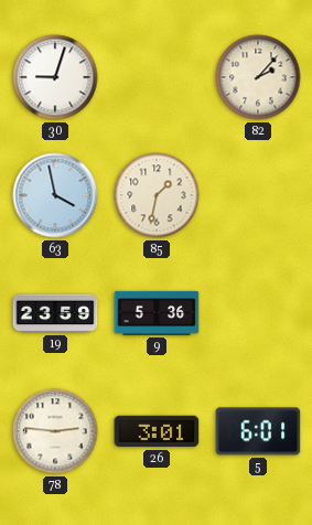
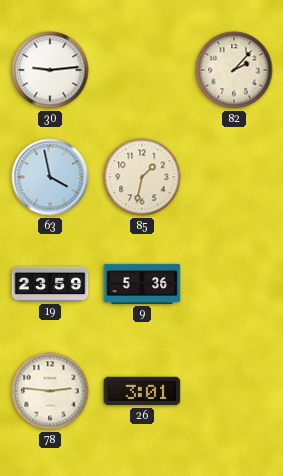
30: 9:03 -> 9:14 (50, 70)
5: 6:01 -> none (258, 431)
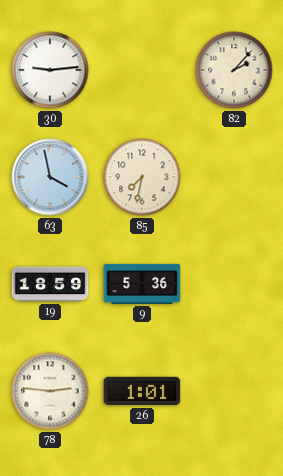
85: 1:32 -> 7:32 (142, 177)
19: 23:59 -> 18:59 (50, 284)
26: 3:01 -> 1:01 (142, 391)
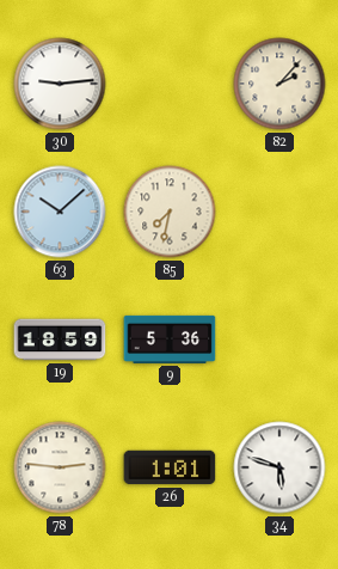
63: 3:58 -> 10:08 (60, 212)
34: none -> 5:48 (279, 467)
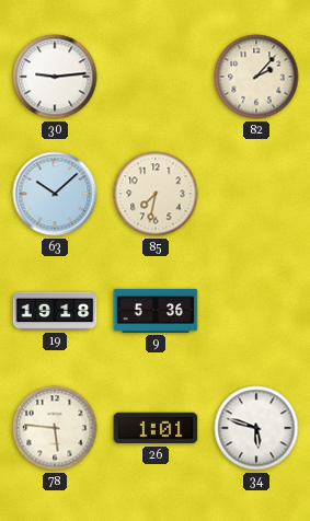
19: 18:59 -> 19:18 (55, 311)
78: 2:46 -> 5:46 (55, 428)
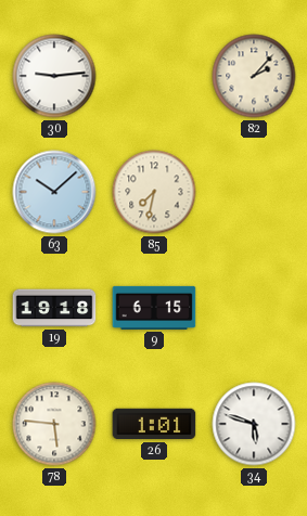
9: 5:36 -> 6:15 (154, 308)
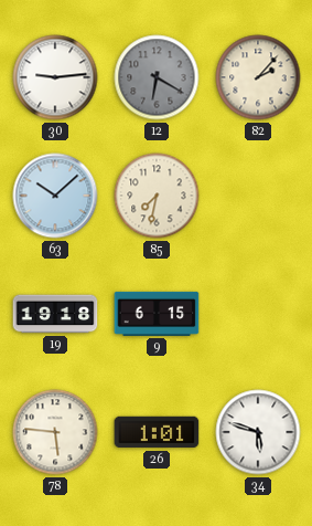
12: none -> 6:20 (157, 77)
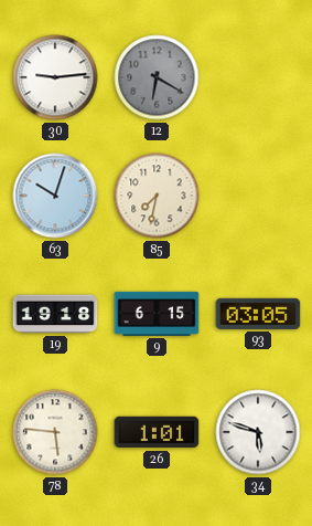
82: 2:07 -> none (258, 77)
63: 10:08 -> 10:03 (55, 196)
93: none -> 03:05 (258, 314)
